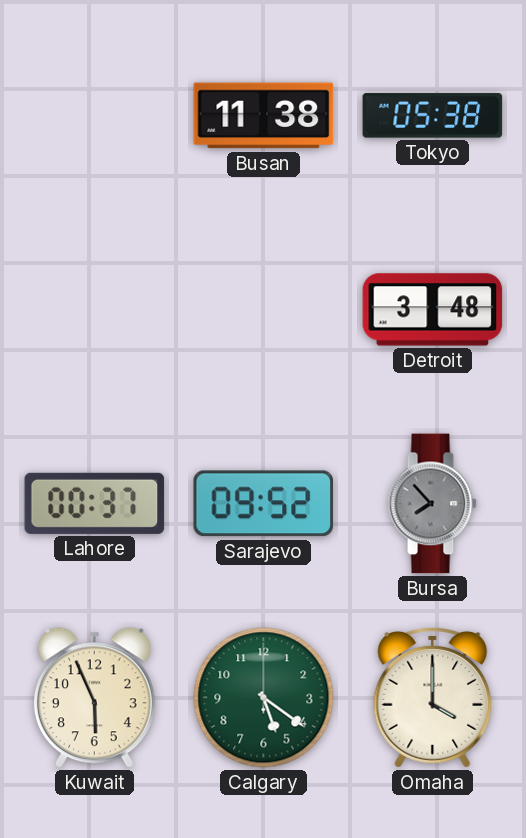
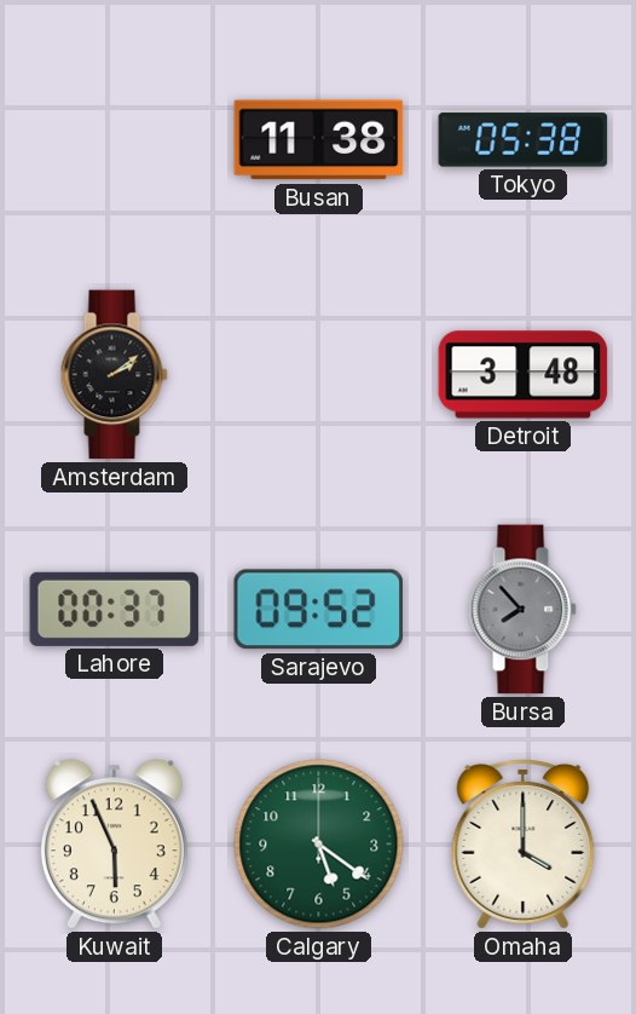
Amsterdam: none -> 2:09 (114, 375)
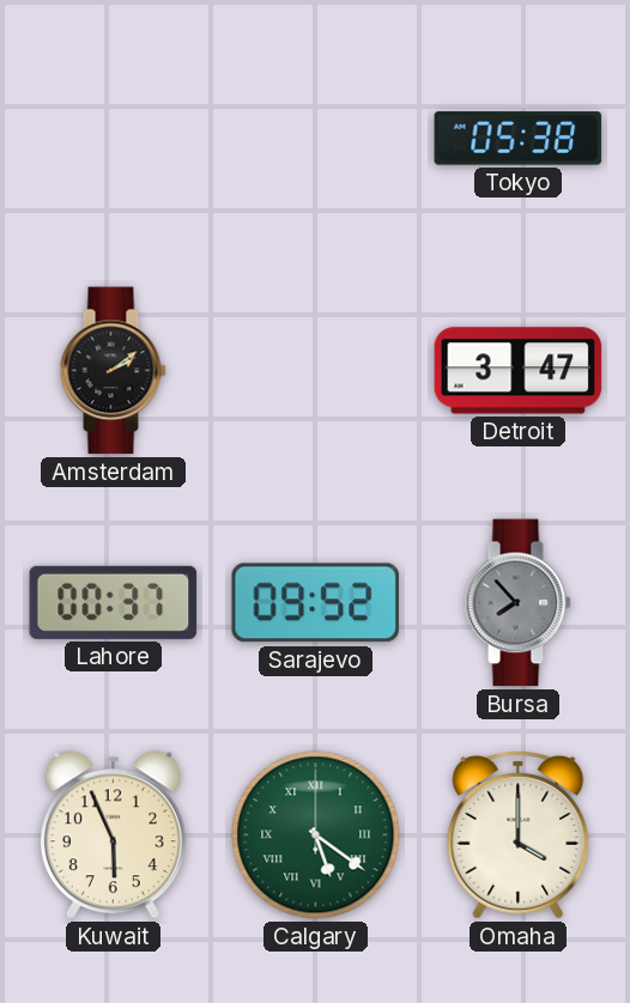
Busan: 11:38 -> none (319, 140)
Detroit: 3:48 -> 3:47 (519, 371)
Calgary numerals: Arabic -> Roman (316, 835)
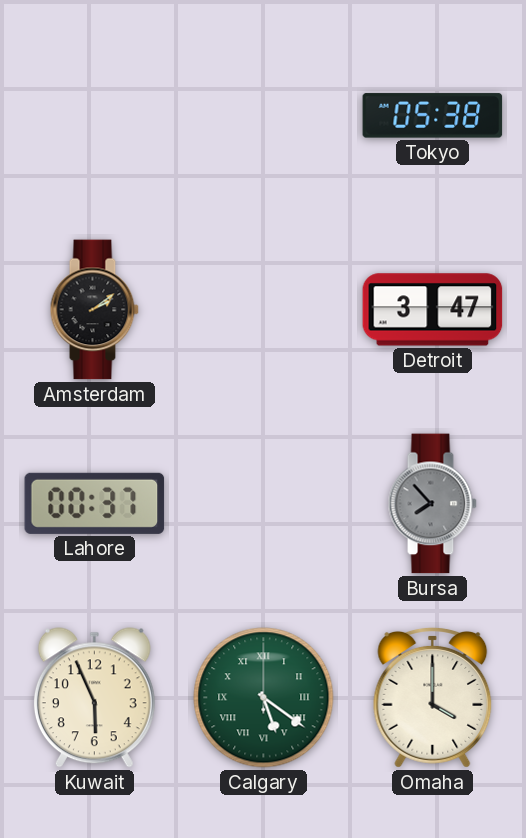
Sarajevo: 09:52 -> none (315, 603)
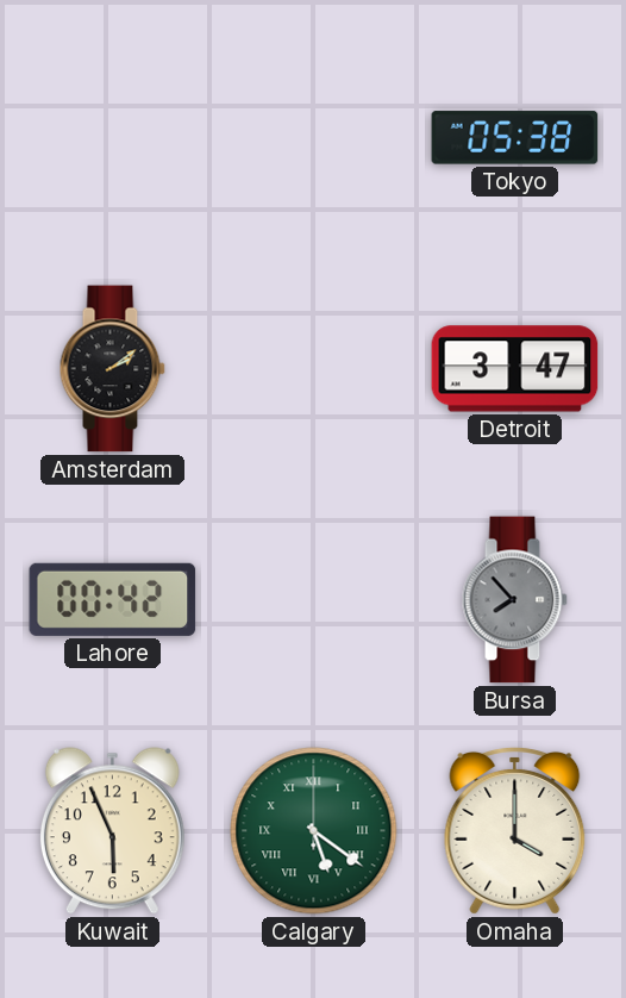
Lahore: 00:37 -> 00:42 (113, 599)
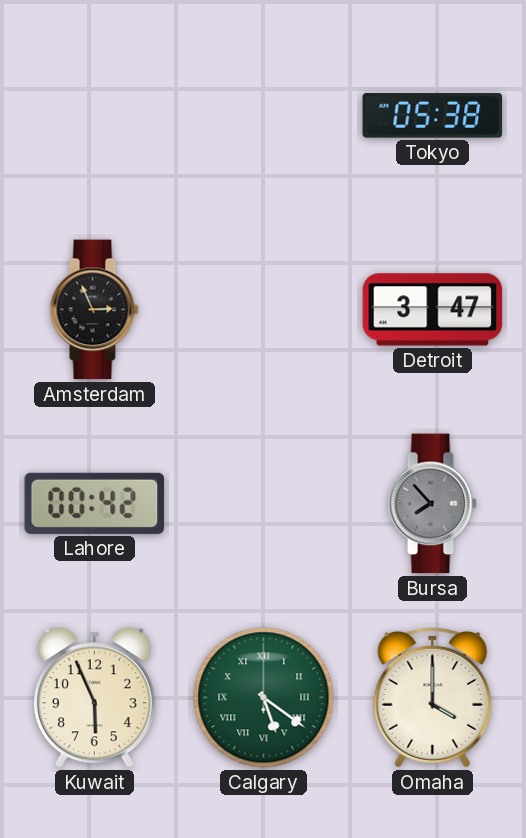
Amsterdam: 2:09 -> 2:56 (94, 310)
